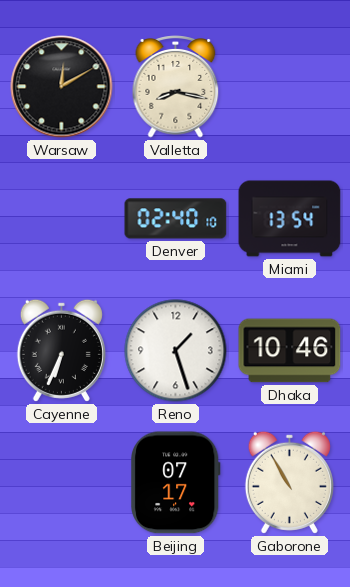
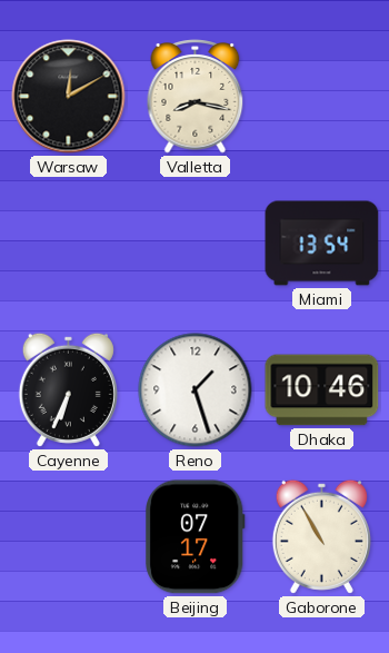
Denver: 02:40 -> none (176, 219)
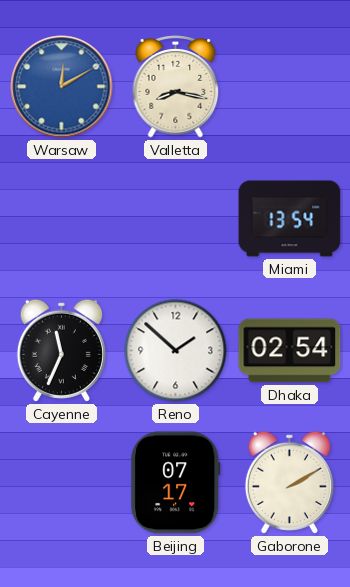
Warsaw dial: black -> blue (62, 87)
Cayenne: 6:34 -> 11:34 (61, 350)
Reno: 1:27 -> 1:52 (176, 351)
Dhaka: 10:46 -> 02:54 (290, 351)
Gaborone: 10:55 -> 2:10 (289, 482)
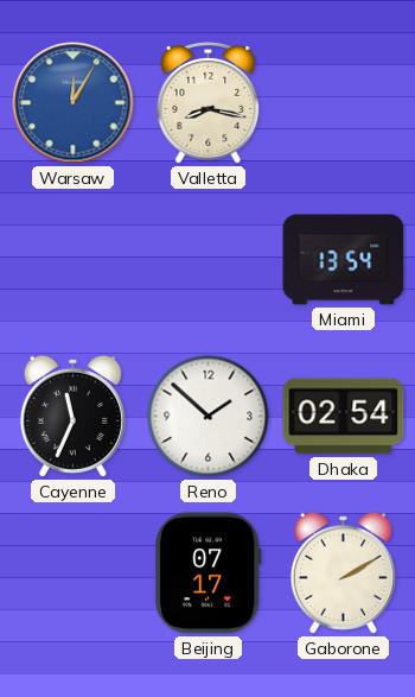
Warsaw: 12:10 -> 12:05 (74, 103)
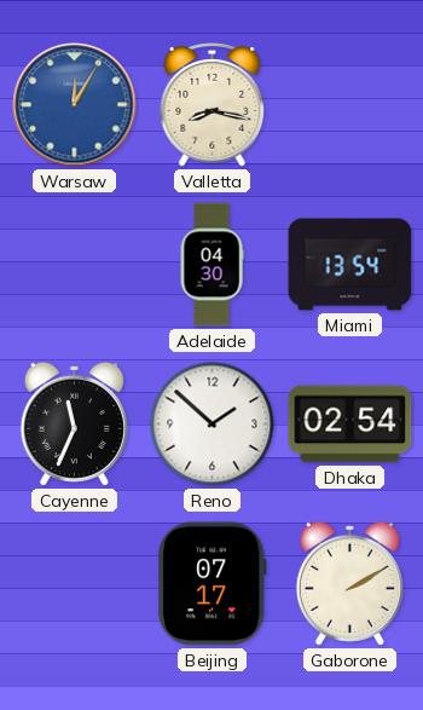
Adelaide: none -> 04:30 (211, 265)
